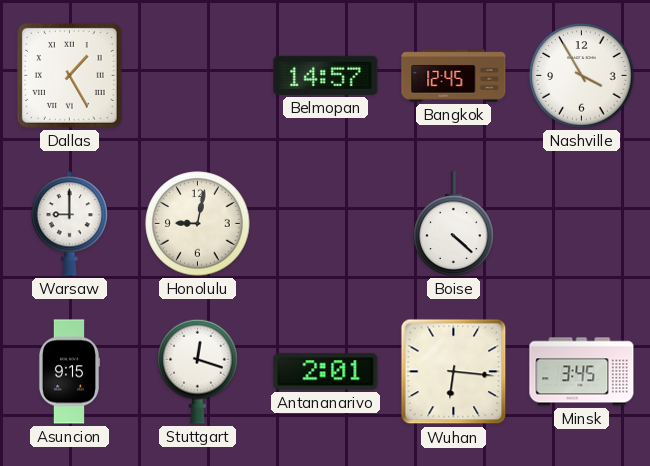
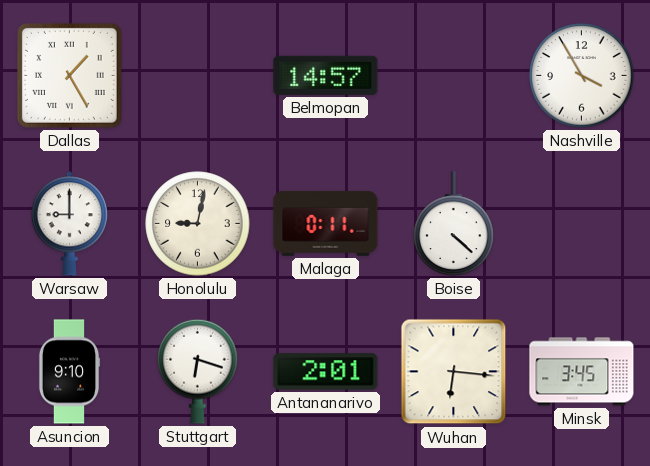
Bangkok: 12:45 -> none (454, 76)
Malaga: none -> 0:11 (326, 223)
Asuncion: 9:15 -> 9:10 (69, 372)
Stuttgart: 12:18 -> 6:18 (198, 371)
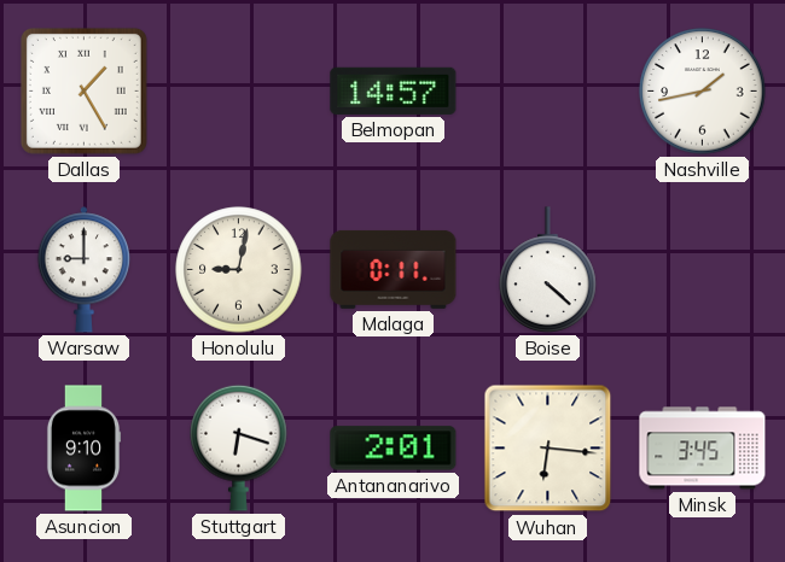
Nashville: 3:55 -> 1:43 (703, 92)
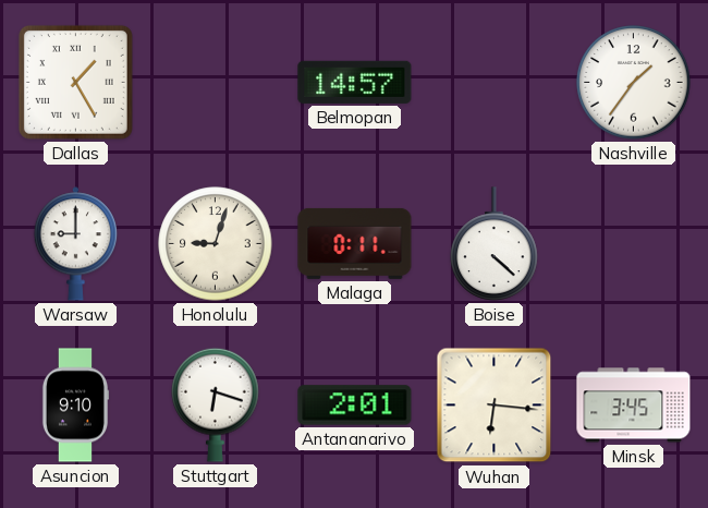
Nashville: 1:43 -> 1:36 (634, 83)
Honolulu: 9:02 -> 9:03 (216, 244)
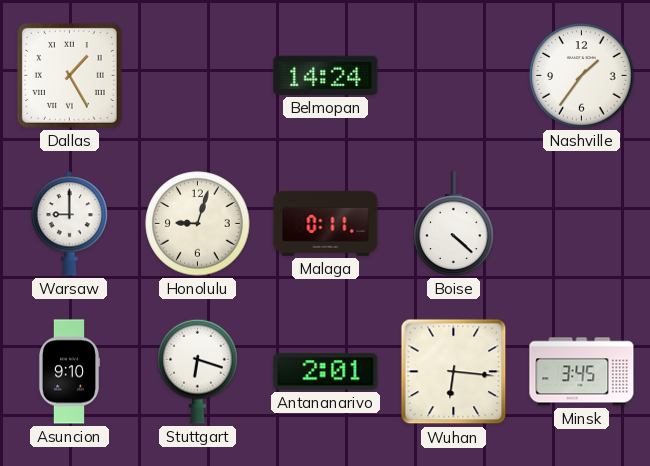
Belmopan: 14:57 -> 14:24 (326, 75)
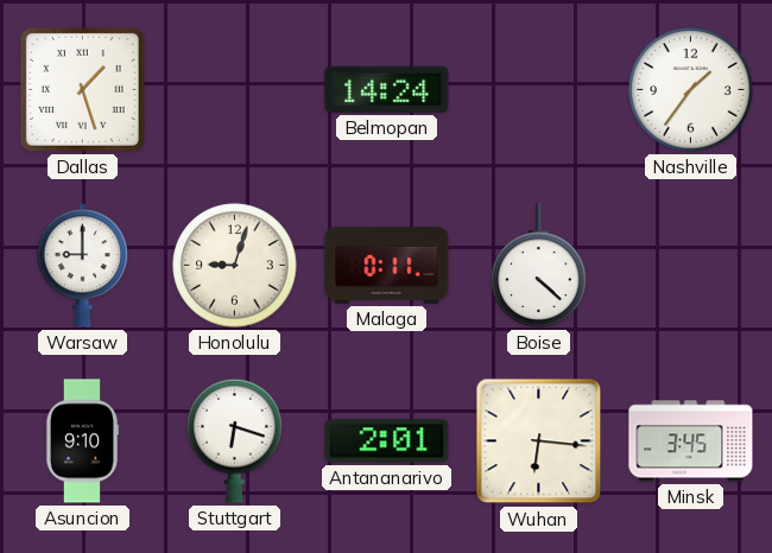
Dallas: 1:25 -> 1:27 (82, 89)
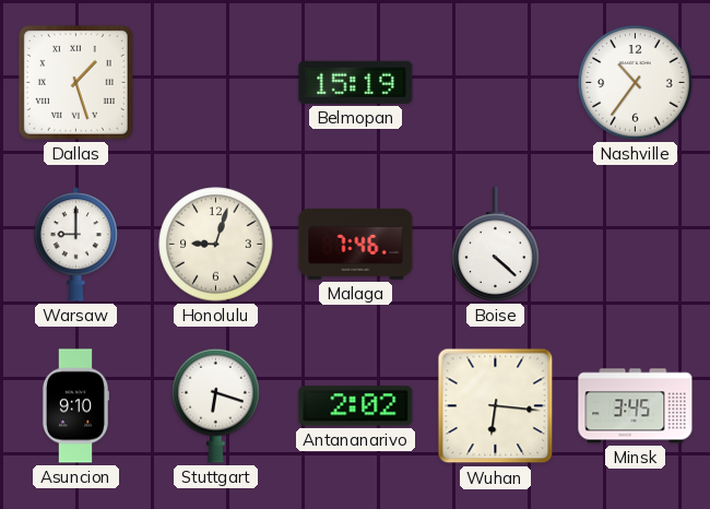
Belmopan: 14:24 -> 15:19 (356, 82)
Nashville: 1:36 -> 10:36 (636, 83)
Malaga: 0:11 -> 7:46 (356, 244)
Antananarivo: 2:01 -> 2:02 (356, 406)
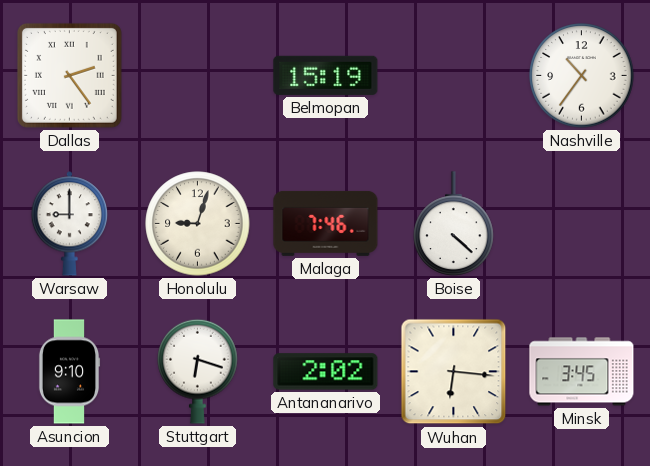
Dallas: 1:27 -> 2:24 (69, 75)
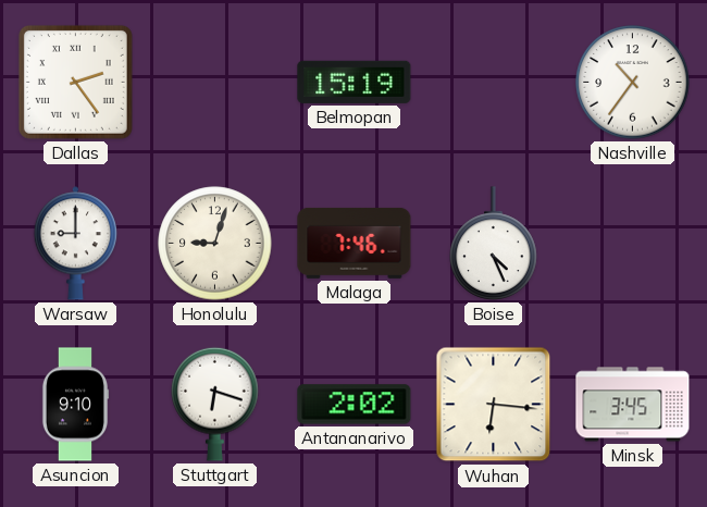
Boise: 4:22 -> 4:26 (494, 244)
